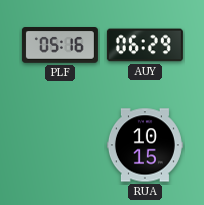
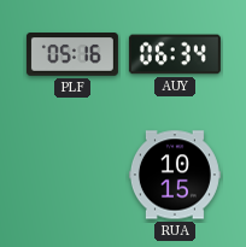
AUY: 06:29 -> 06:34 (175, 54)
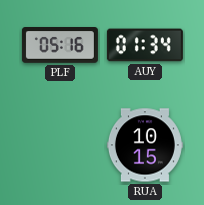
AUY: 06:34 -> 01:34 (145, 45)
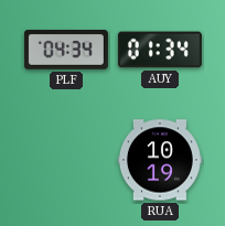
PLF: 05:16 -> 04:34 (66, 51)
RUA: 10:15 -> 10:19 (160, 160)
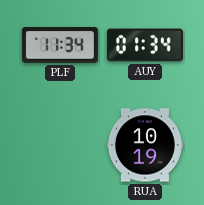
PLF: 04:34 -> 11:34 (60, 46)
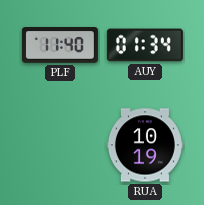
PLF: 11:34 -> 11:40 (60, 46)
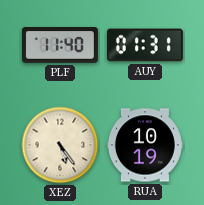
AUY: 01:34 -> 01:31 (145, 45)
XEZ: none -> 5:24 (60, 145)
